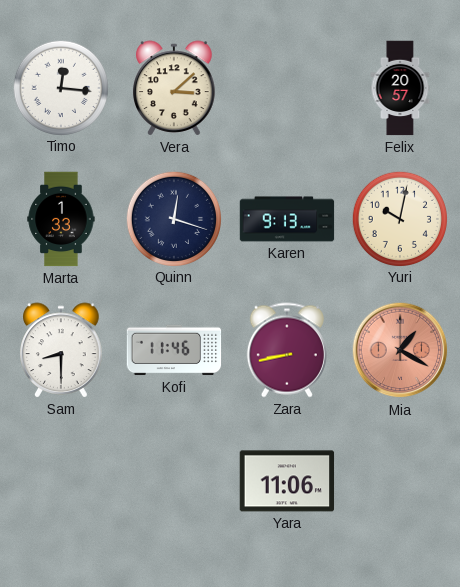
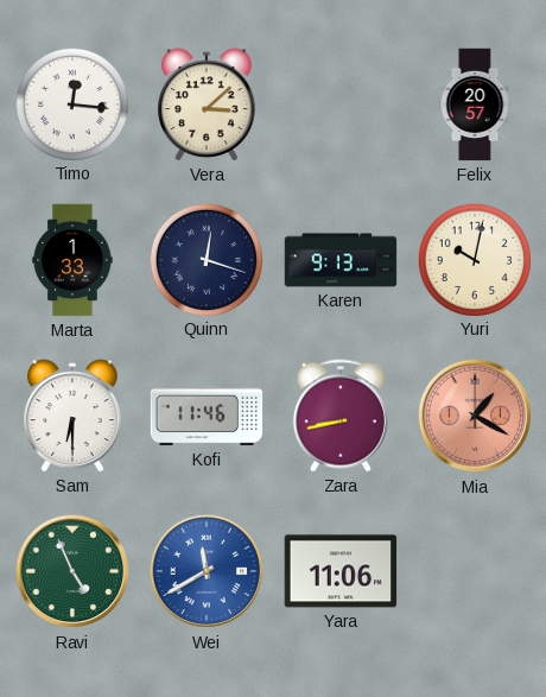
Sam: 8:30 -> 6:30 (72, 416)
Ravi: none -> 4:56 (72, 571)
Wei: none -> 11:40 (207, 571)
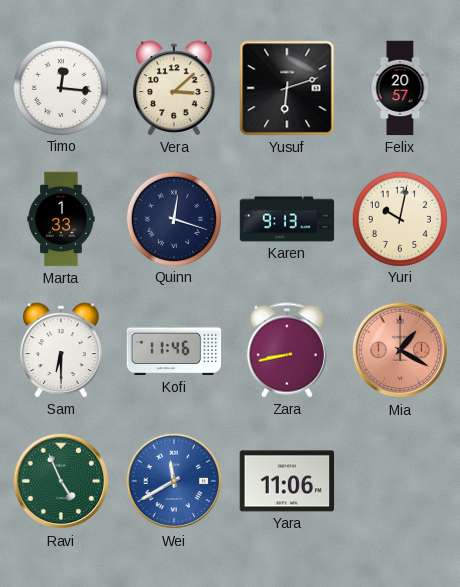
Yusuf: none -> 6:12 (287, 88)
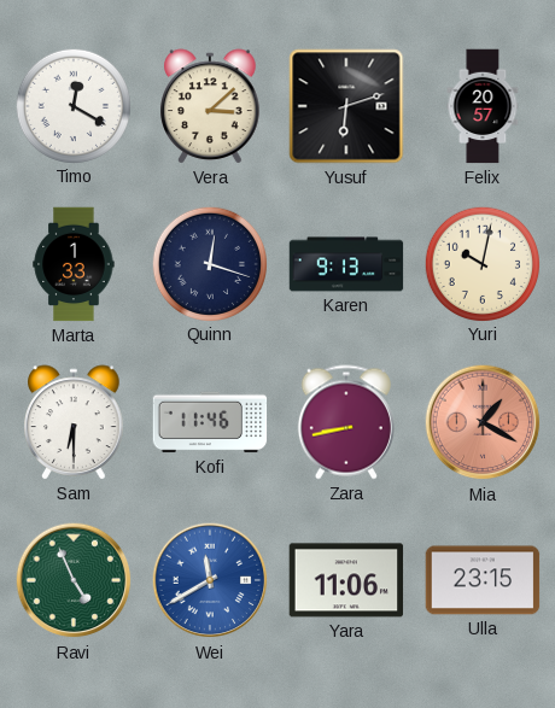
Timo: 12:16 -> 12:20 (72, 105)
Ulla: none -> 23:15 (483, 580)
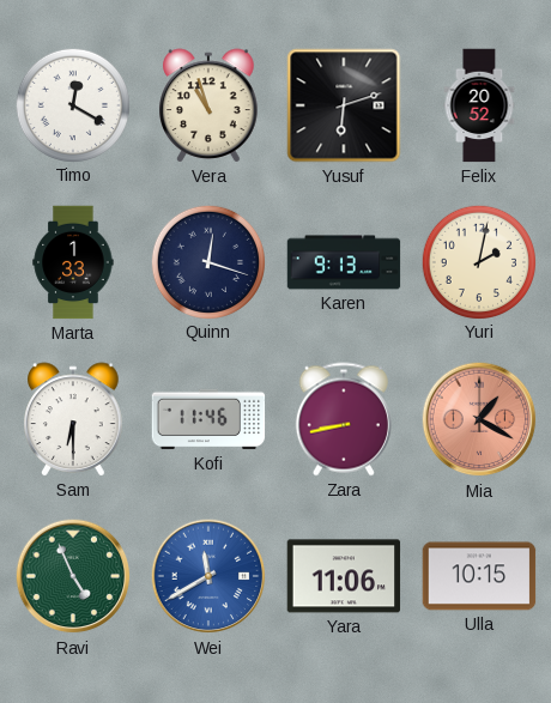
Vera: 3:08 -> 10:57 (208, 105)
Felix: 20:57 -> 20:52 (479, 105)
Yuri: 10:02 -> 2:02 (478, 261)
Ulla: 23:15 -> 10:15 (479, 576)
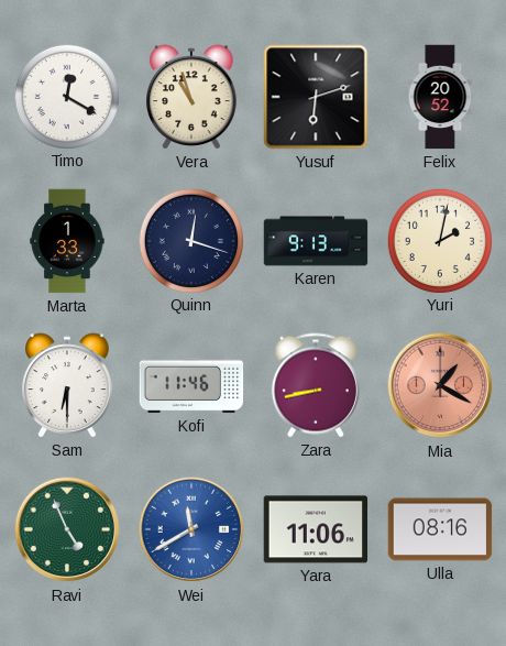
Ulla: 10:15 -> 08:16 (440, 529)
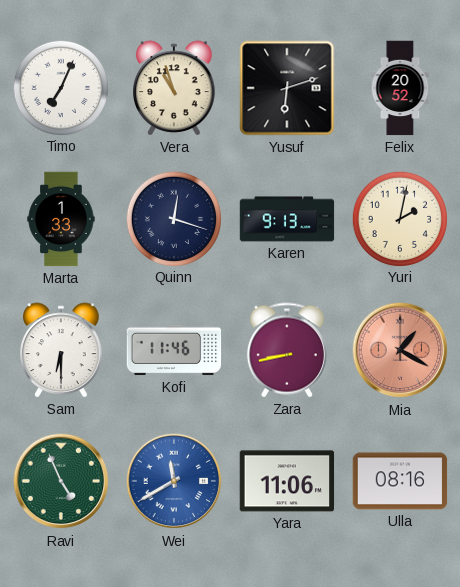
Timo: 12:20 -> 7:04 (60, 87)
